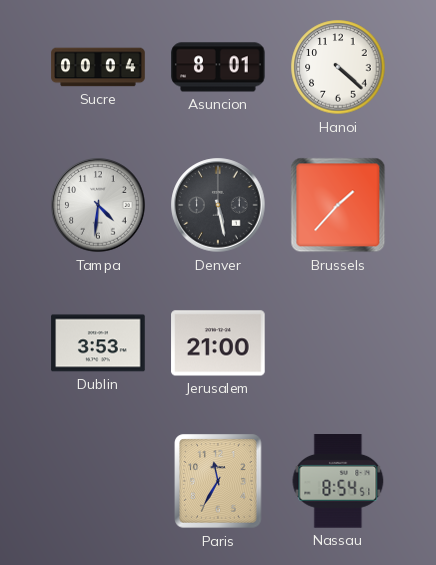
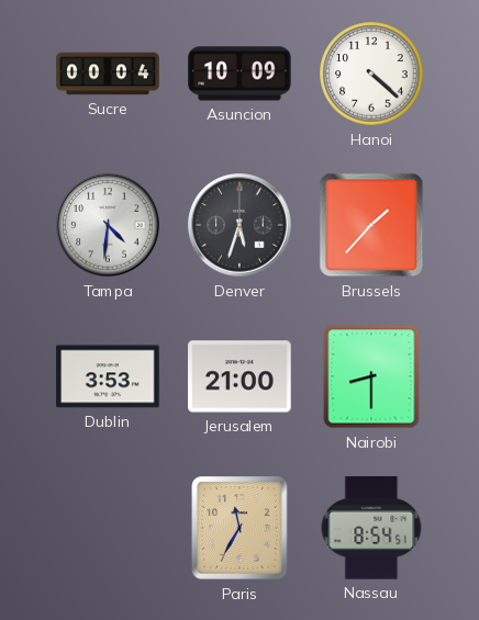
Asuncion: 8:01 -> 10:09 (239, 74)
Denver: 5:28 -> 5:33 (239, 225)
Nairobi: none -> 8:30 (371, 376)
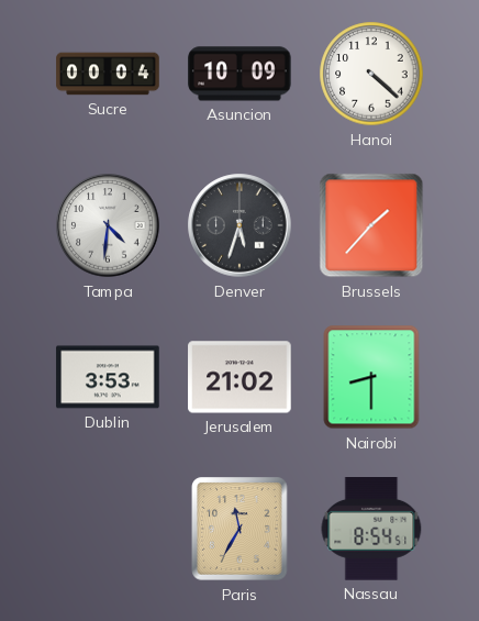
Jerusalem: 21:00 -> 21:02 (239, 377)
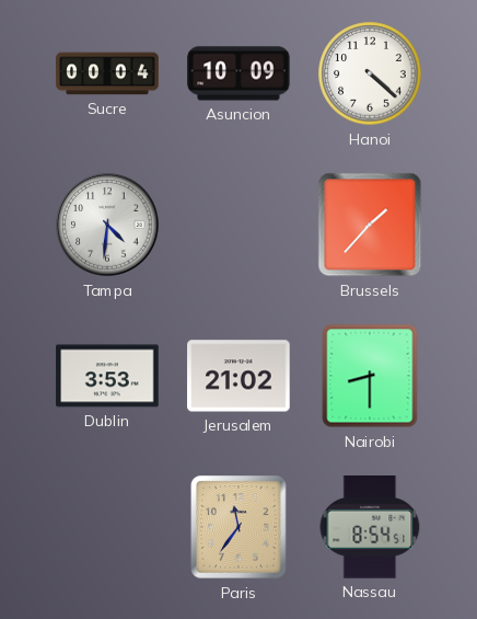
Denver: 5:33 -> none (239, 225)
Paris: 11:35 -> 11:36 (238, 527)
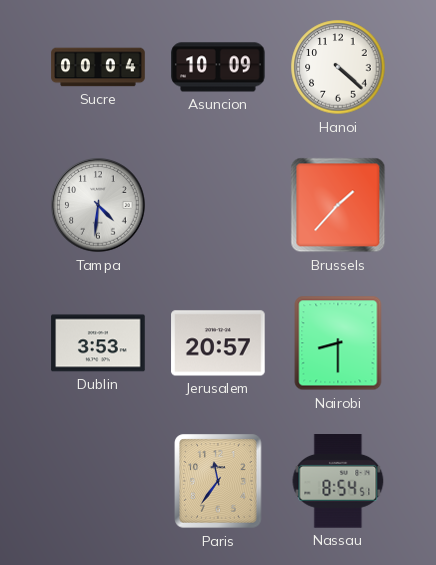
Jerusalem: 21:02 -> 20:57 (218, 343)
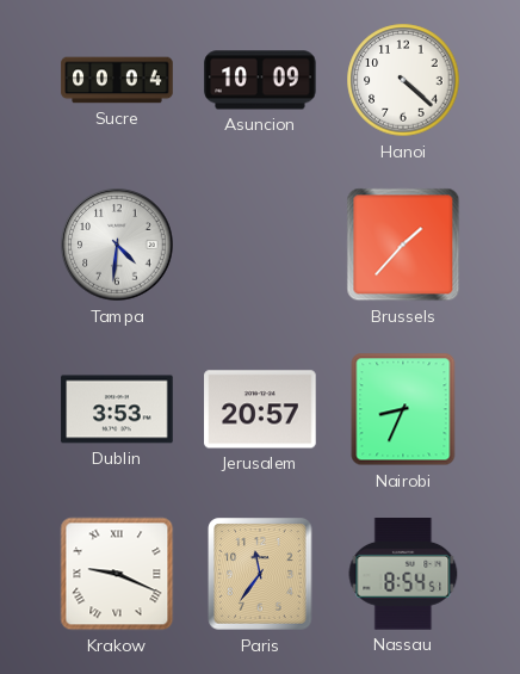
Nairobi: 8:30 -> 8:34 (403, 409)
Krakow: none -> 9:19 (117, 574)
